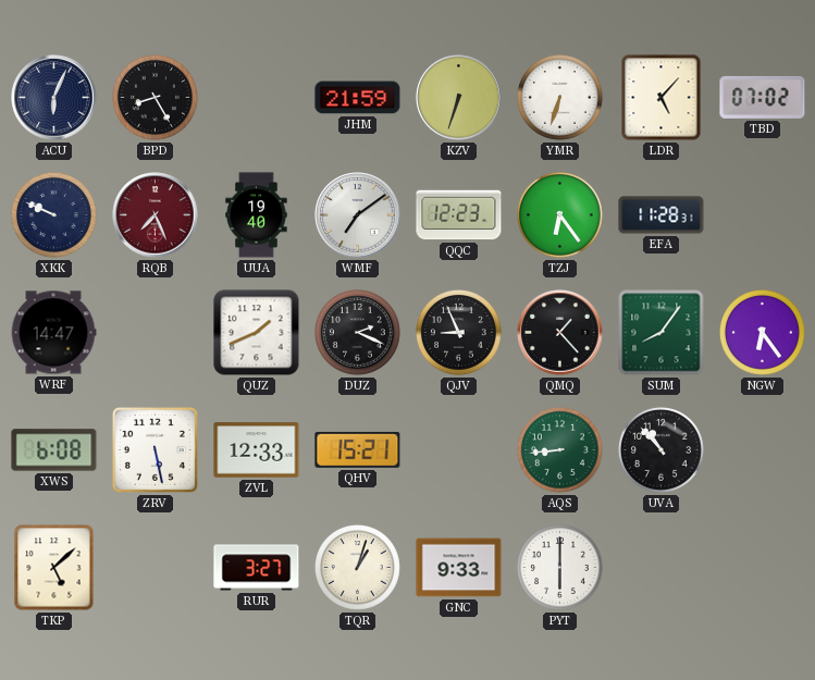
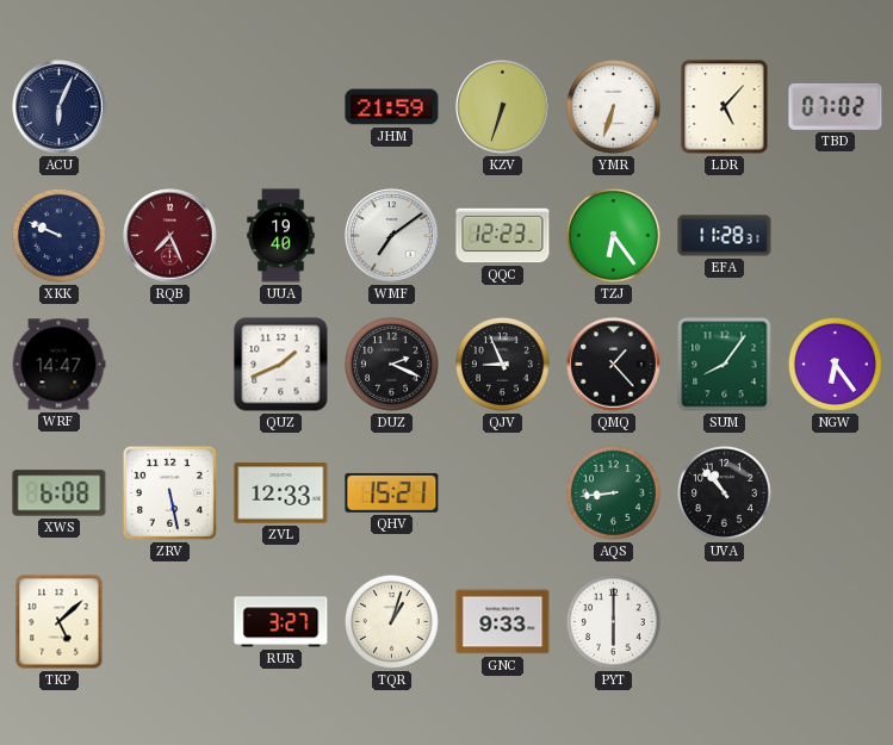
BPD: 8:25 -> none (155, 97)
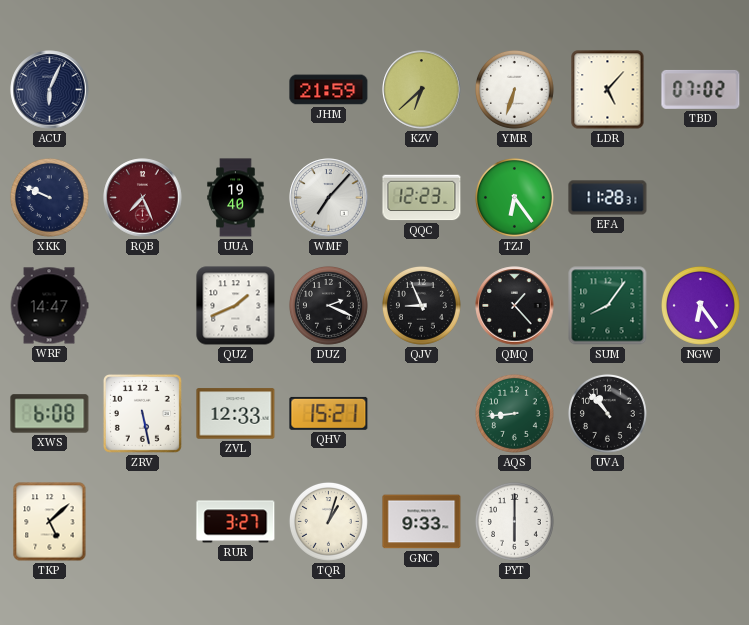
KZV: 6:33 -> 6:38 (422, 90)
WMF: 7:09 -> 7:07 (329, 198)
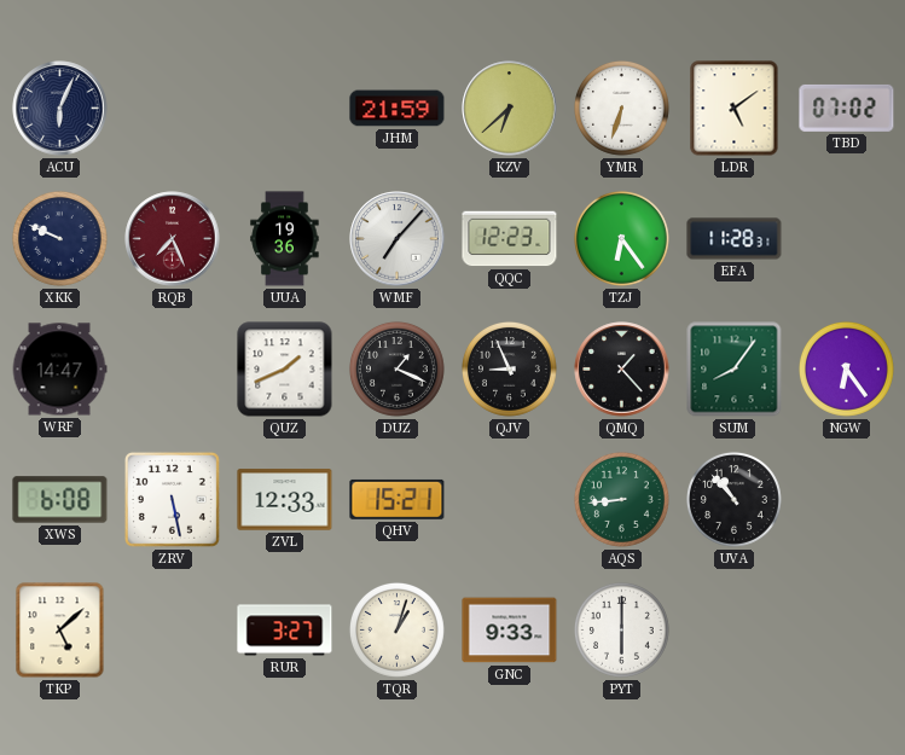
LDR: 5:07 -> 5:09 (735, 109)
UUA: 19:40 -> 19:36 (285, 239)
DUZ: 2:19 -> 1:19 (396, 368)
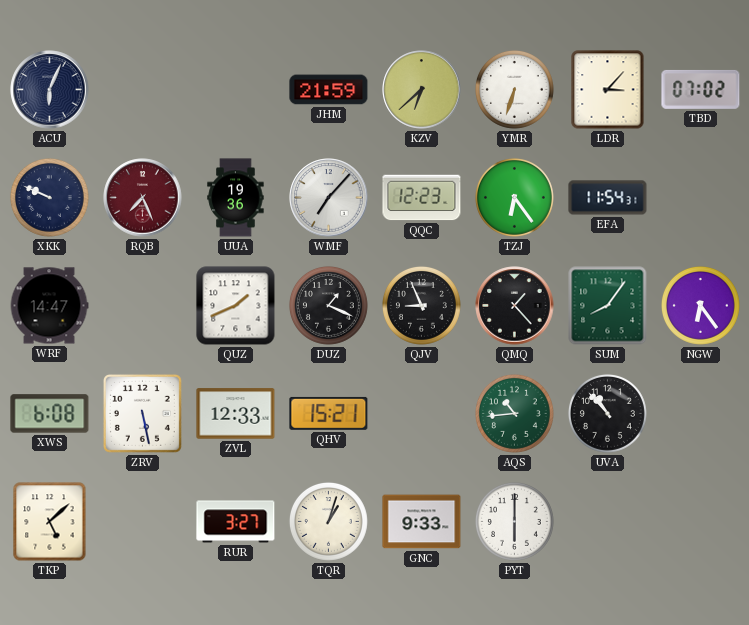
LDR: 5:09 -> 3:07 (608, 90)
EFA: 11:28 -> 11:54 (608, 198)
AQS: 8:44 -> 10:44 (514, 413)
